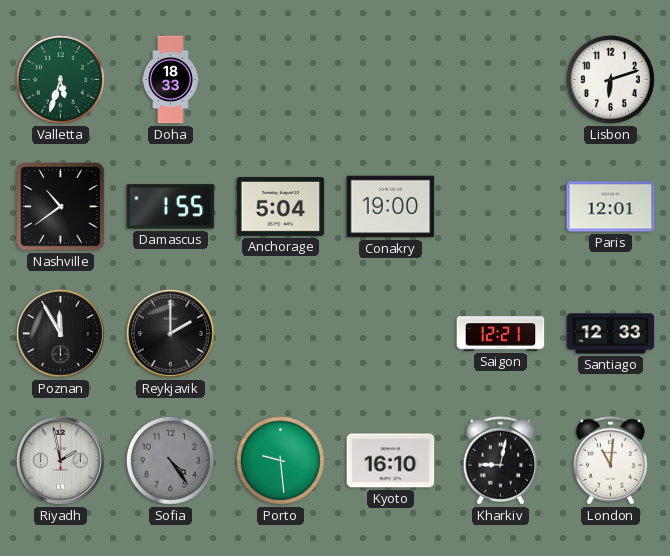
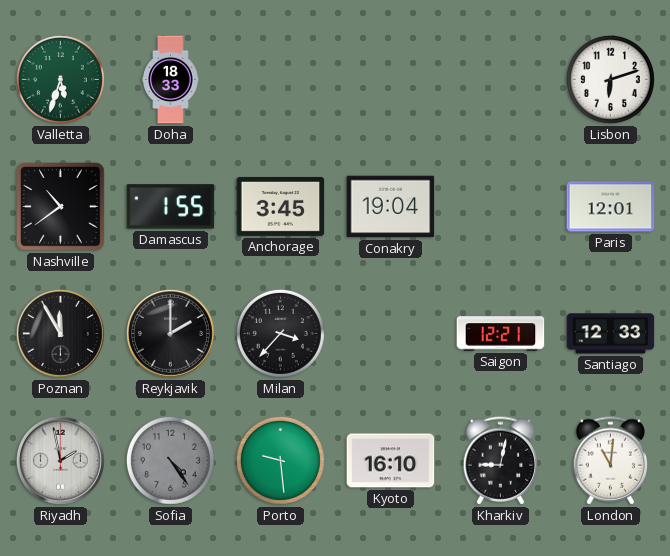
Anchorage: 5:04 -> 3:45 (281, 206)
Conakry: 19:00 -> 19:04 (391, 207)
Milan: none -> 3:37 (280, 333)
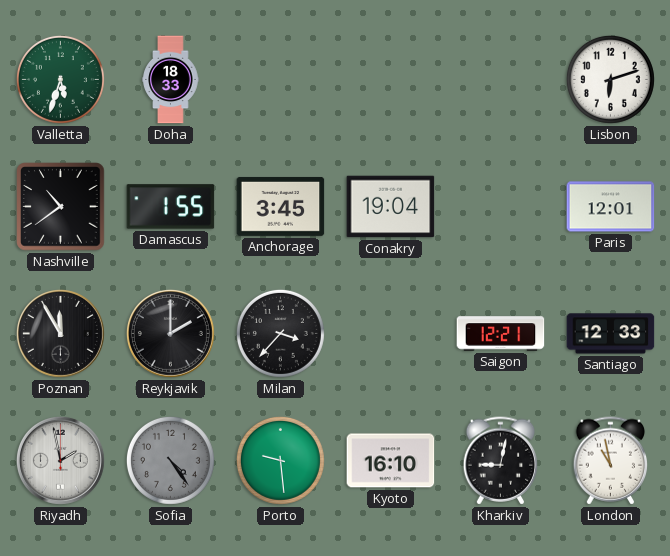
London: 11:01 -> 10:58 (611, 461)
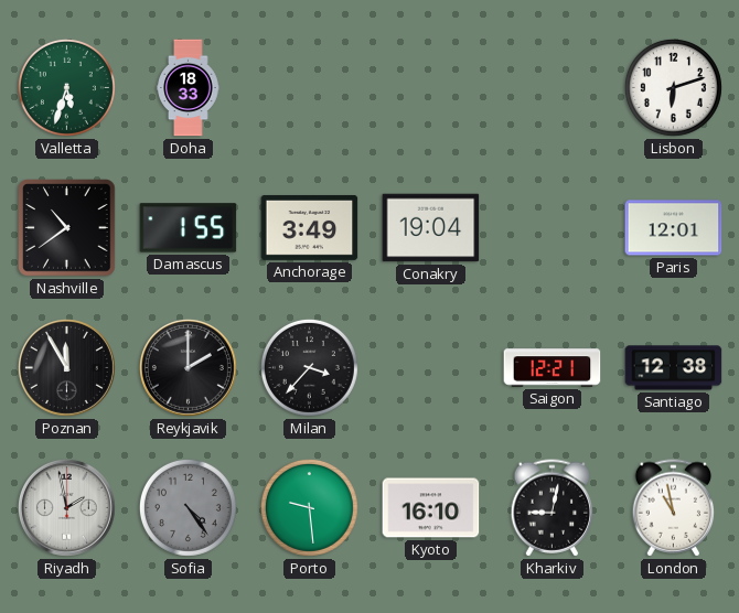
Anchorage: 3:45 -> 3:49 (310, 227)
Santiago: 12:33 -> 12:38 (674, 368)
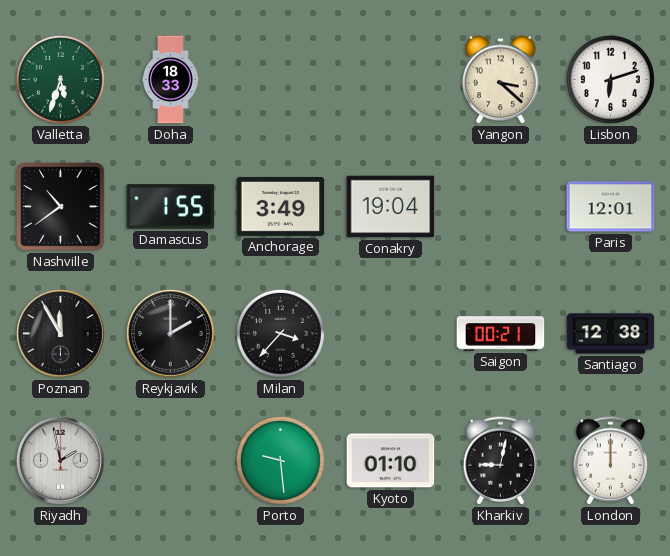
Yangon: none -> 3:22 (501, 80)
Saigon: 12:21 -> 00:21 (501, 334)
Sofia: 4:24 -> none (188, 507)
Kyoto: 16:10 -> 01:10 (391, 461)
London: 10:58 -> 12:00 (611, 461)
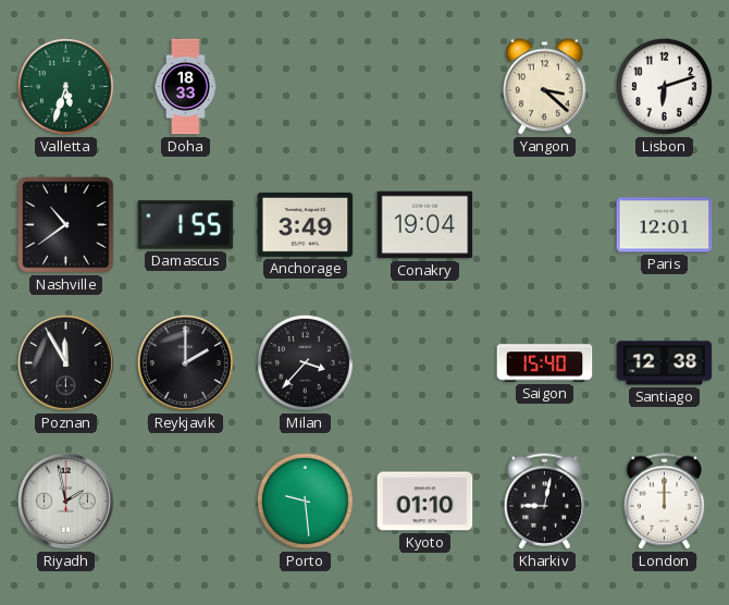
Saigon: 00:21 -> 15:40 (545, 363)
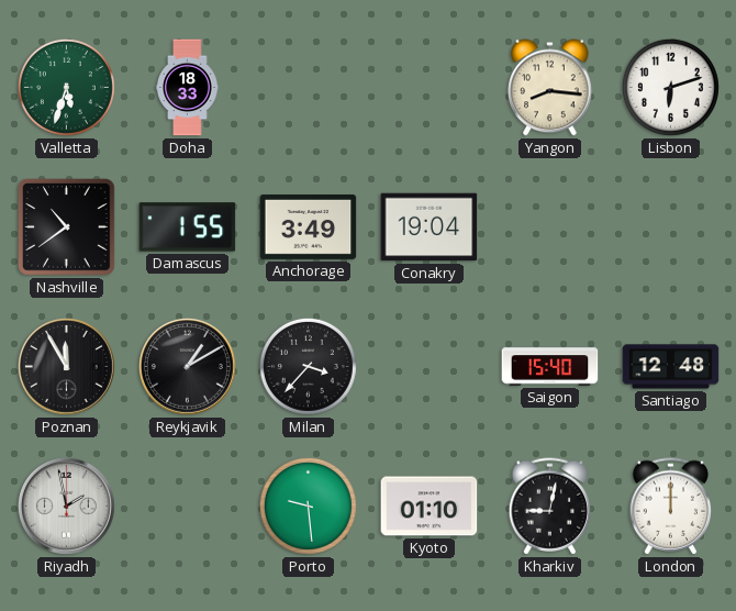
Yangon: 3:22 -> 8:16 (550, 88)
Paris: 12:01 -> none (665, 225)
Reykjavik: 2:00 -> 1:10 (187, 366)
Santiago: 12:38 -> 12:48 (671, 367)
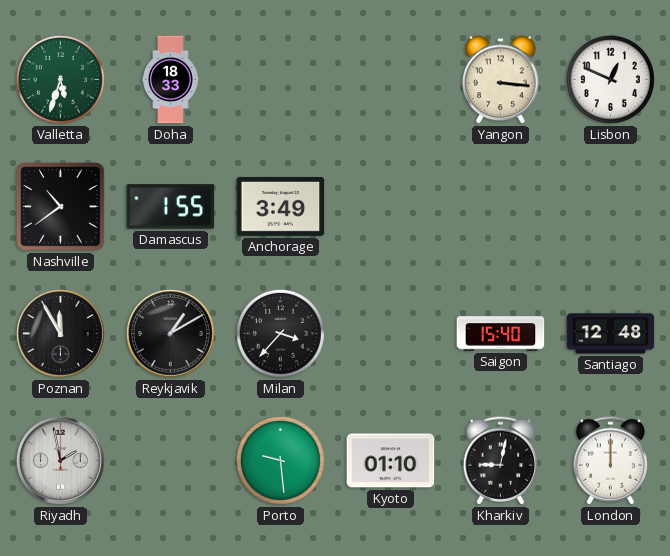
Yangon: 8:16 -> 3:16 (501, 80)
Lisbon: 6:12 -> 12:49 (610, 79)
Conakry: 19:04 -> none (430, 227)
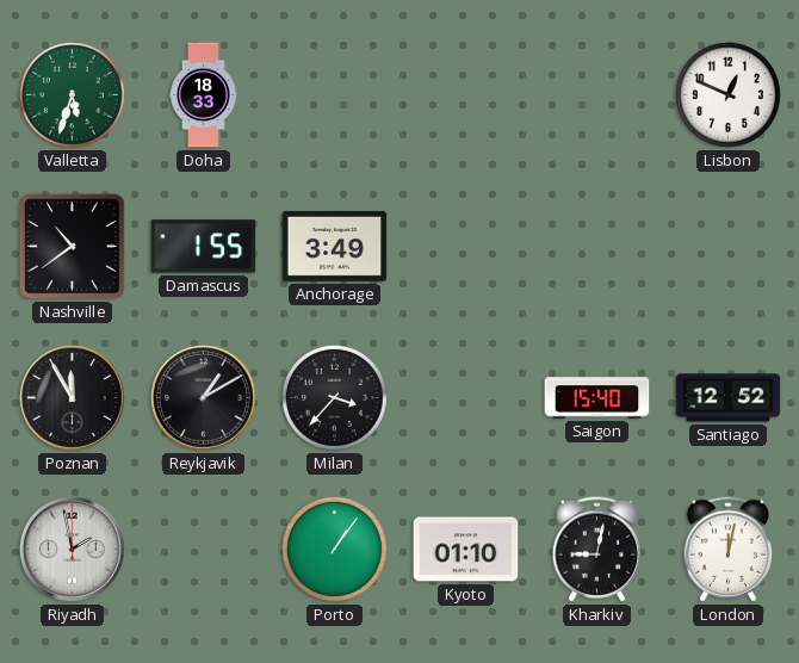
Yangon: 3:16 -> none (501, 80)
Santiago: 12:48 -> 12:52 (729, 398)
Porto: 9:29 -> 1:06 (334, 549)
London: 12:00 -> 12:02 (729, 550)
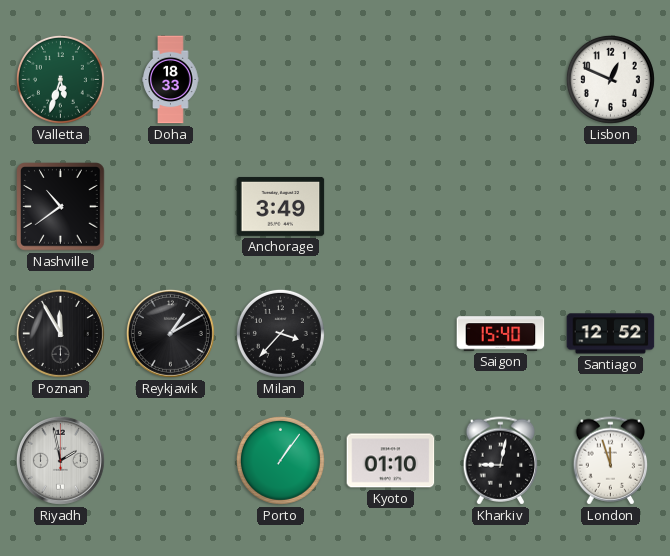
Damascus: 1:55 -> none (204, 247)
London: 12:02 -> 11:57 (611, 461)
